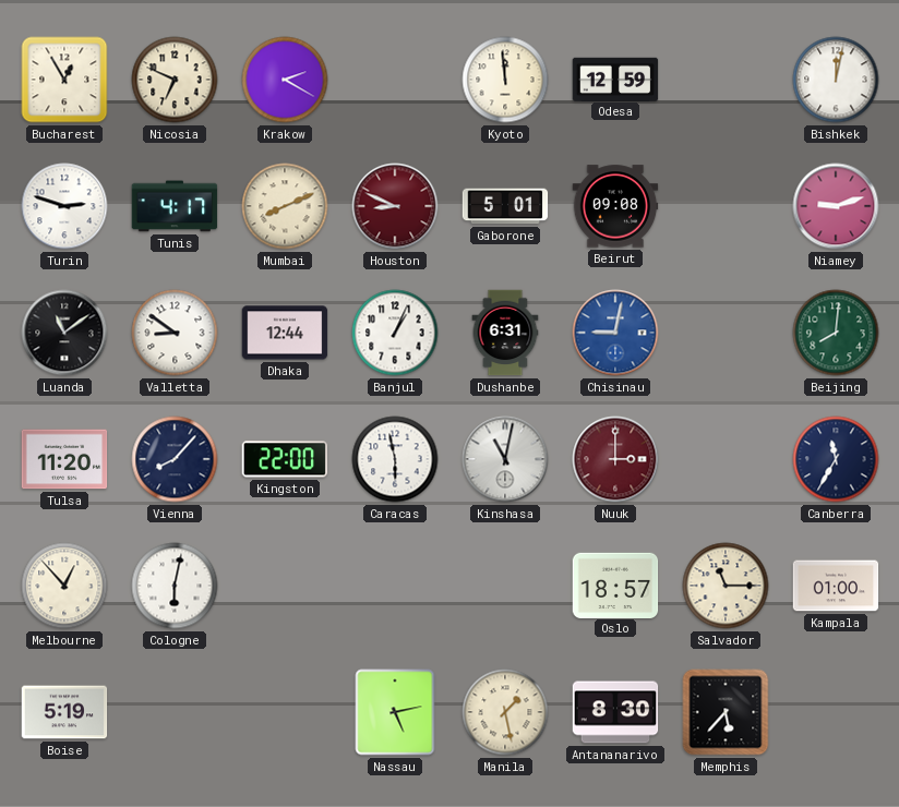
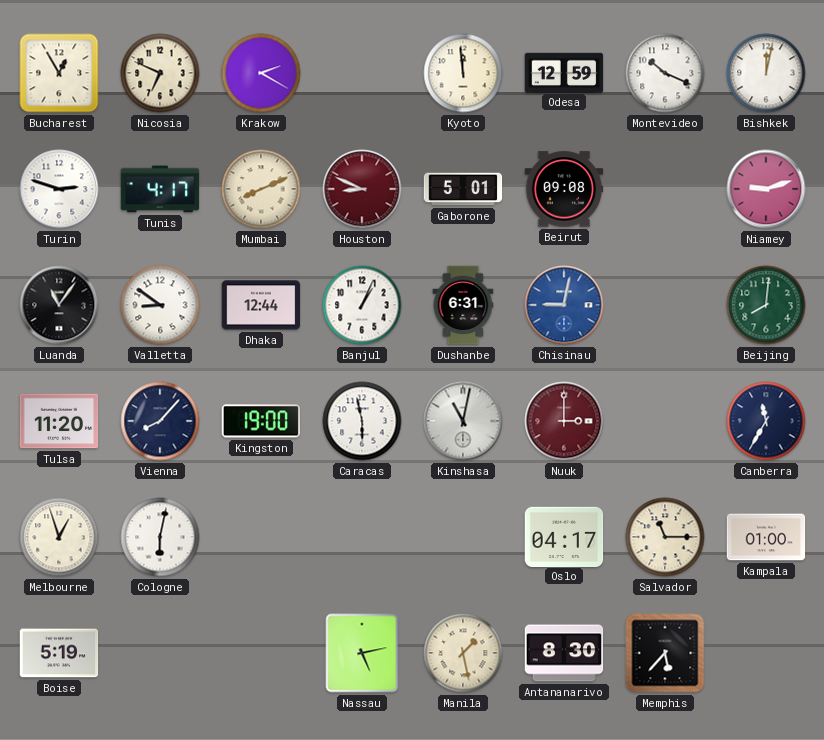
Montevideo: none -> 10:19 (665, 73)
Luanda: 11:09 -> 11:06 (59, 305)
Kingston: 22:00 -> 19:00 (261, 421)
Melbourne: 12:53 -> 12:57 (59, 537)
Oslo: 18:57 -> 04:17 (564, 536)
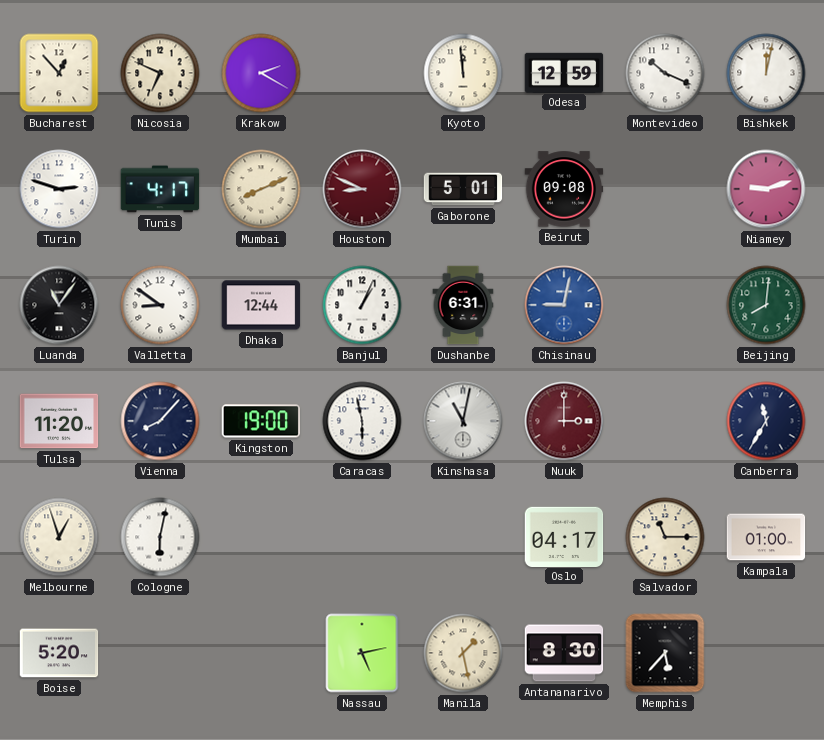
Bucharest: 12:55 -> 12:53 (59, 73)
Boise: 5:19 -> 5:20 (59, 653)
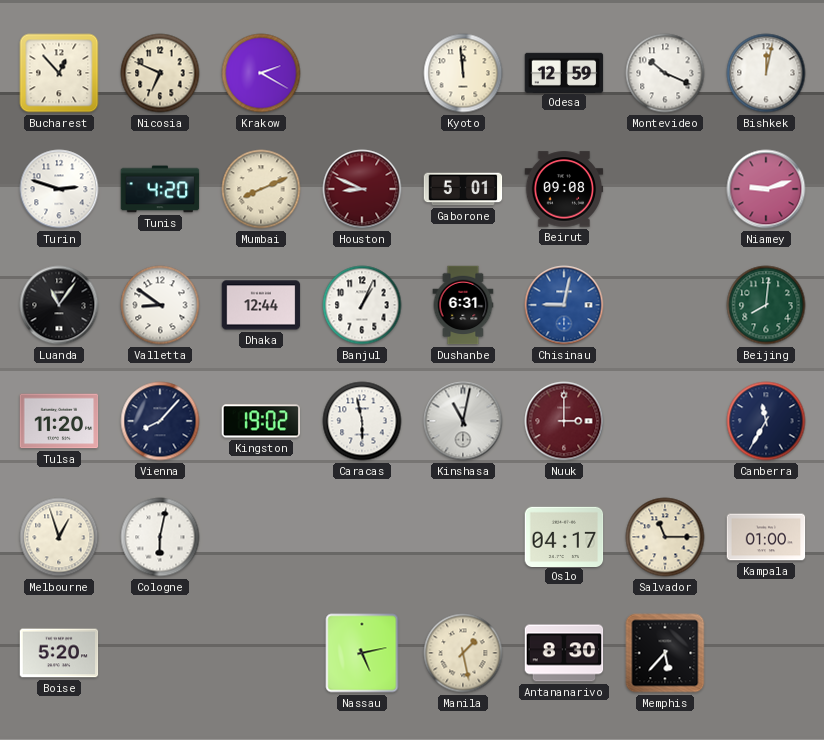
Tunis: 4:17 -> 4:20 (160, 189)
Kingston: 19:00 -> 19:02 (261, 421)
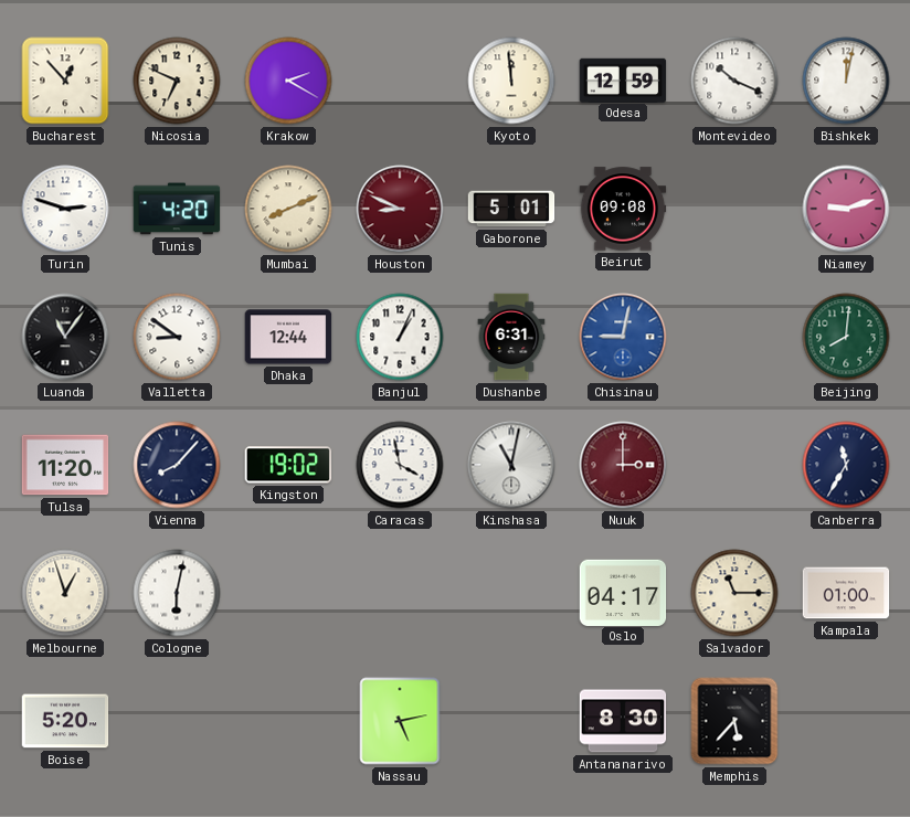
Caracas: 5:58 -> 3:58 (400, 465)
Manila: 1:28 -> none (463, 653)
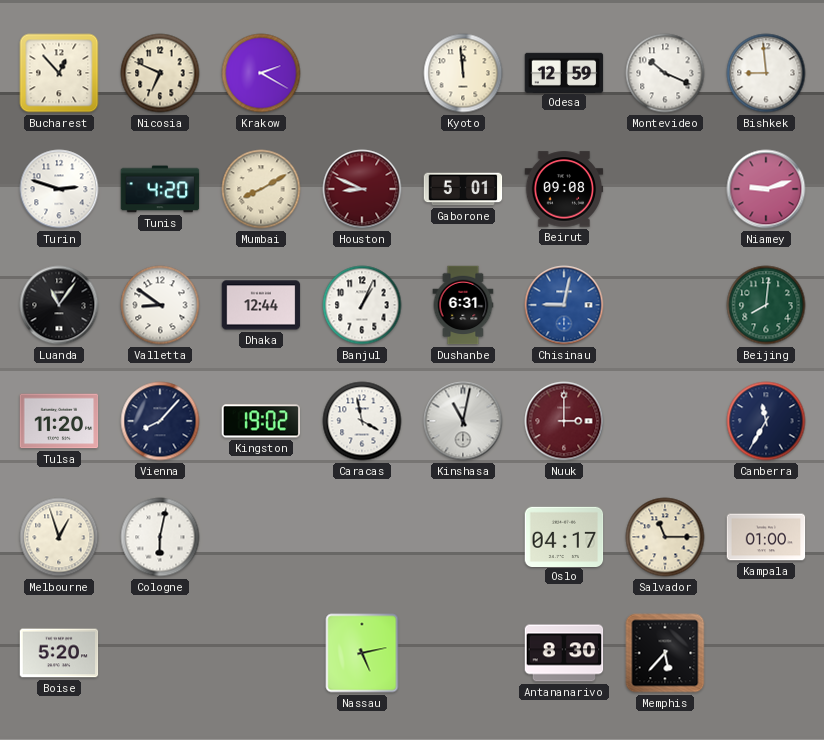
Bishkek: 12:02 -> 8:59 (766, 73)
Mumbai: 8:11 -> 8:10 (261, 189)
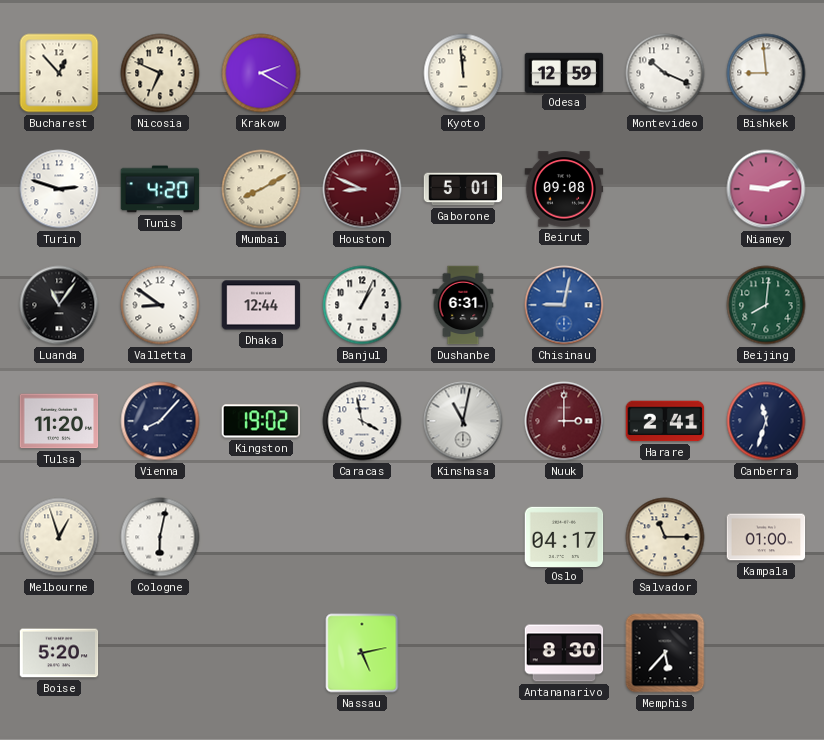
Harare: none -> 2:41 (665, 421)
Canberra: 11:35 -> 11:33 (766, 421)
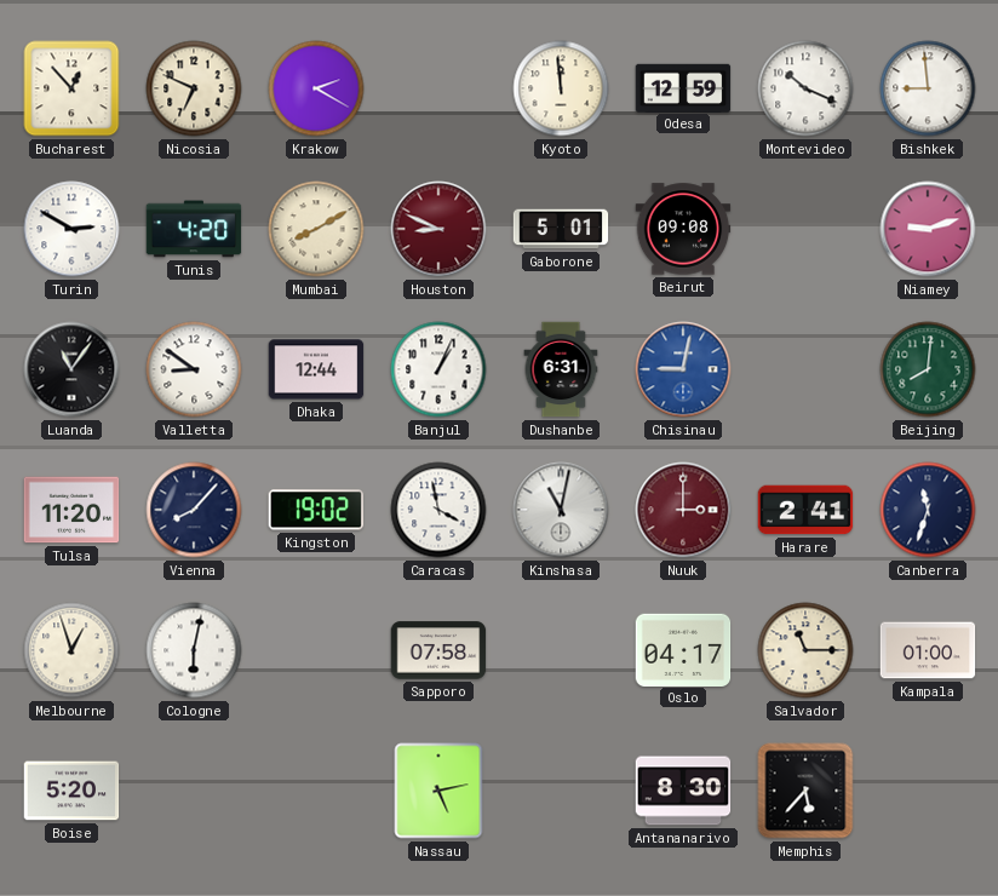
Turin: 2:48 -> 2:50 (71, 229)
Sapporo: none -> 07:58 (438, 650)
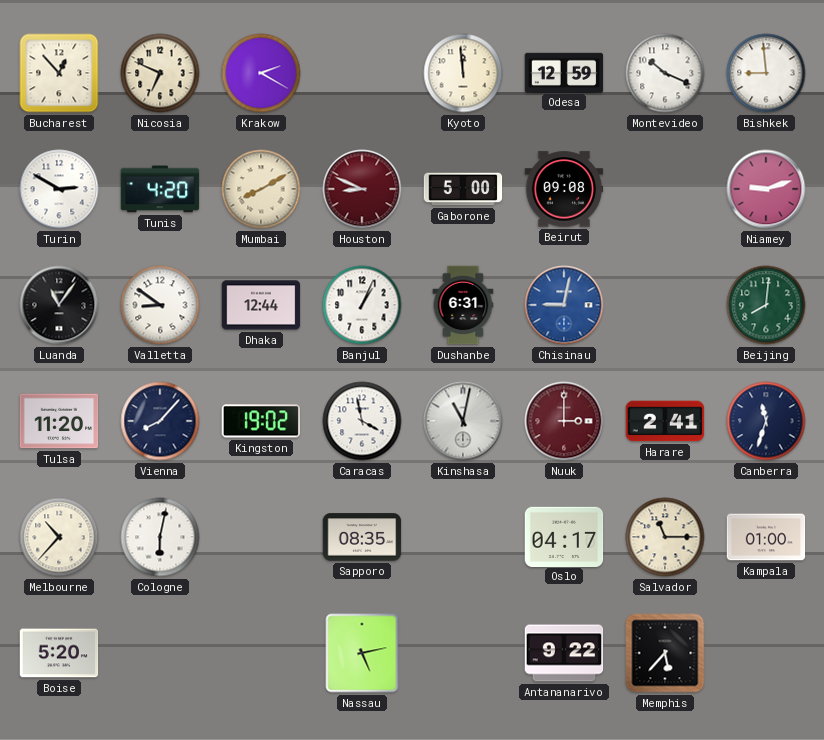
Gaborone: 5:01 -> 5:00 (463, 189)
Melbourne: 12:57 -> 10:37 (59, 537)
Sapporo: 07:58 -> 08:35 (362, 537)
Antananarivo: 8:30 -> 9:22 (564, 653)
